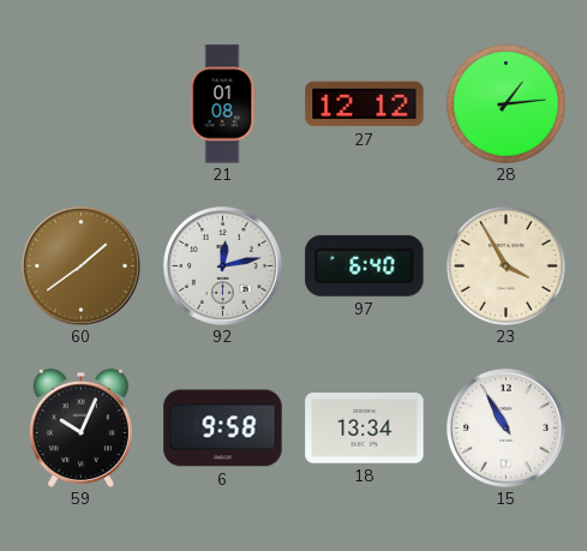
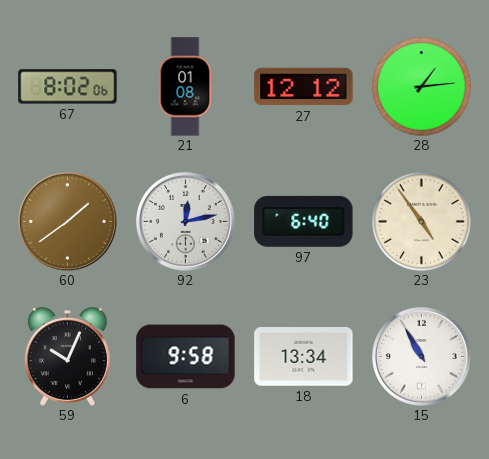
67: none -> 8:02 (68, 87)
23: 3:55 -> 4:54 (422, 222)
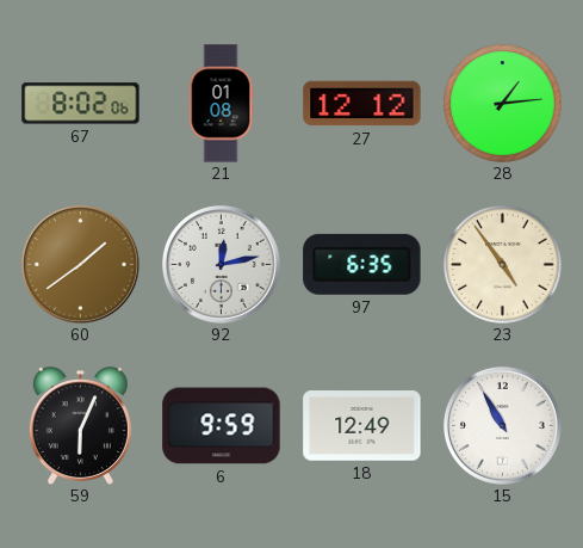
97: 6:40 -> 6:35 (362, 264)
59: 10:04 -> 6:04 (80, 426)
6: 9:58 -> 9:59 (222, 426)
18: 13:34 -> 12:49 (362, 426)
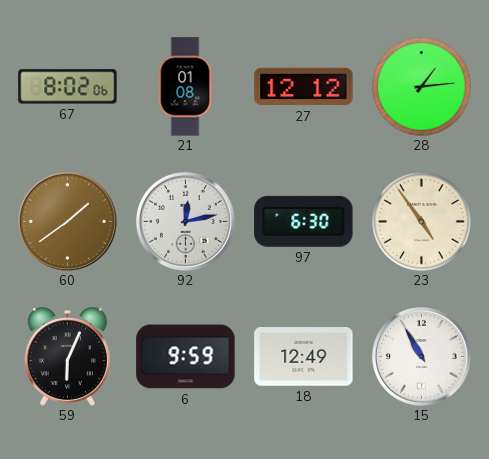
97: 6:35 -> 6:30 (304, 221)
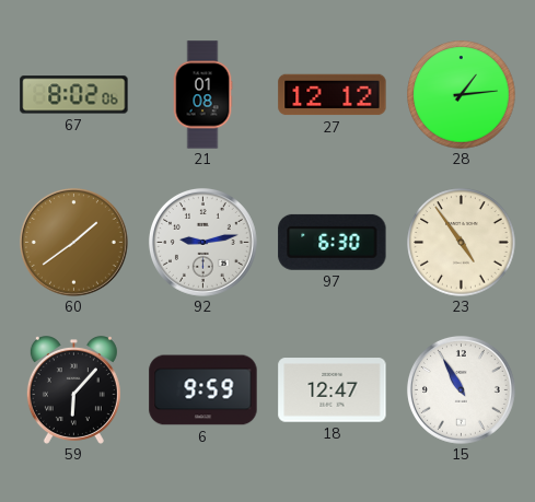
92: 12:13 -> 9:13 (202, 242)
59: 6:04 -> 6:07 (73, 390)
18: 12:49 -> 12:47 (333, 390)
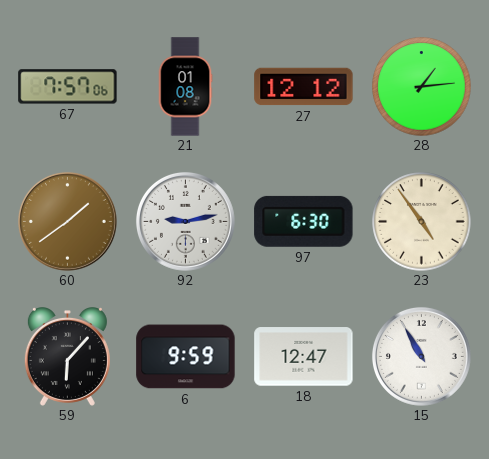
67: 8:02 -> 7:57 (68, 87)
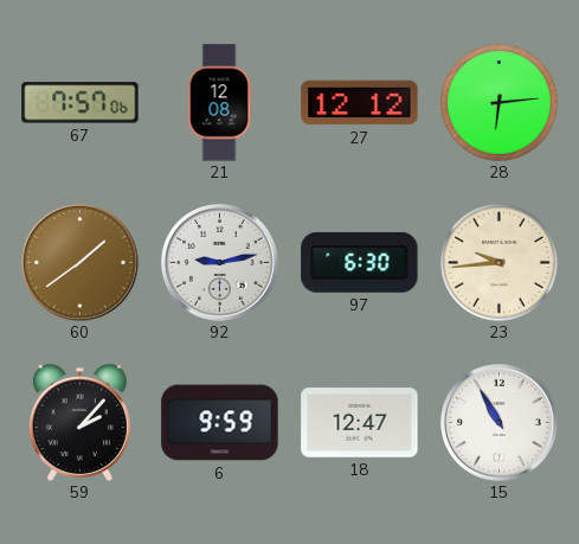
21: 01:08 -> 12:08 (219, 103)
28: 1:14 -> 6:14 (500, 103)
23: 4:54 -> 9:44 (500, 263)
59: 6:07 -> 2:07 (79, 423)
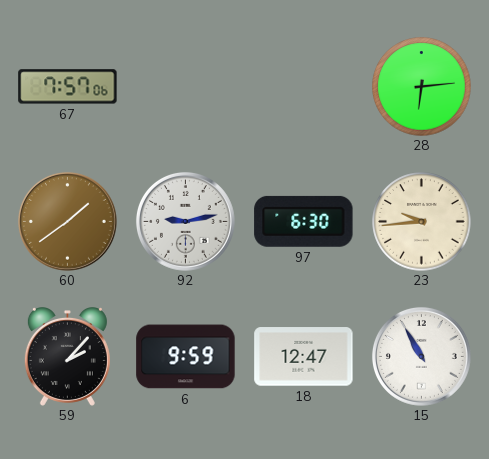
21: 12:08 -> none (219, 103)
27: 12:12 -> none (360, 103)
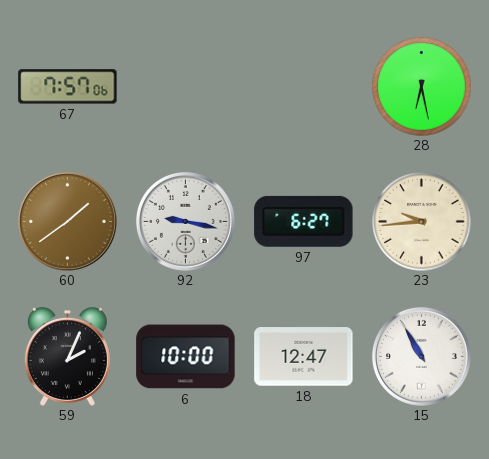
28: 6:14 -> 6:28 (422, 87)
92: 9:13 -> 9:17 (185, 221)
97: 6:30 -> 6:27 (304, 221)
59: 2:07 -> 2:04 (67, 357)
6: 9:59 -> 10:00 (186, 357)
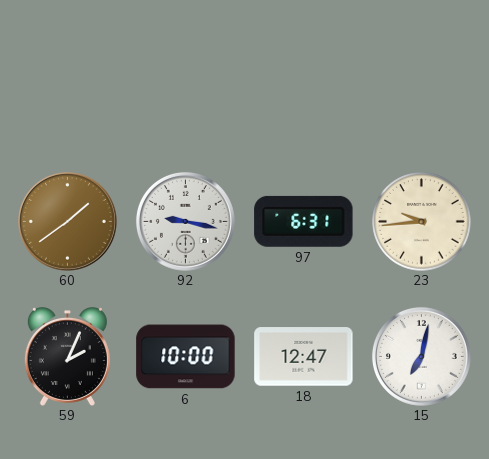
67: 7:57 -> none (68, 87)
28: 6:28 -> none (422, 87)
97: 6:27 -> 6:31 (304, 221)
15: 10:55 -> 7:02 (421, 356)
